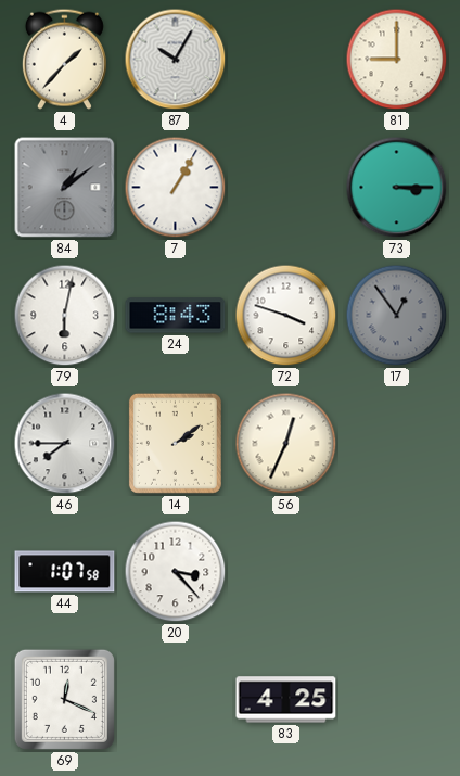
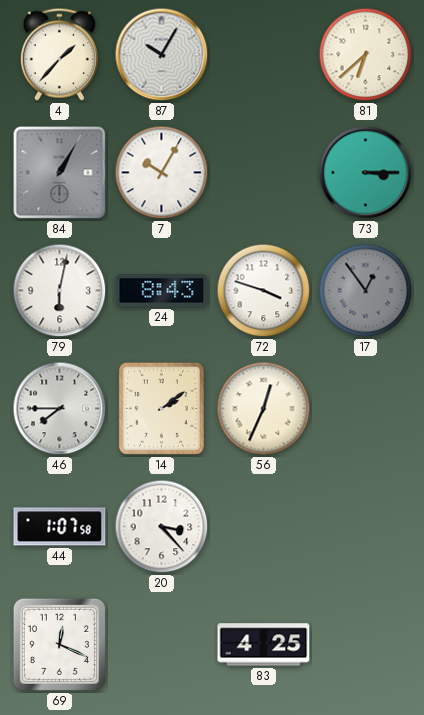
81: 9:00 -> 6:38 (366, 55)
84: 1:09 -> 1:05 (60, 173)
7: 1:05 -> 10:05 (162, 173)
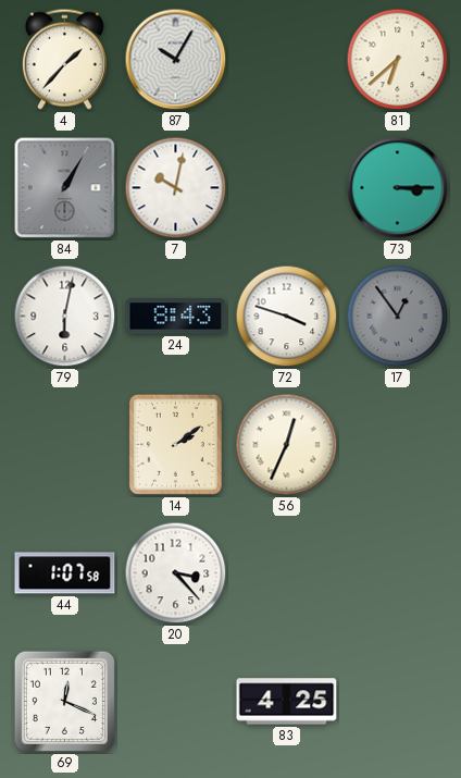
7: 10:05 -> 10:02 (176, 188)
46: 7:45 -> none (60, 409)
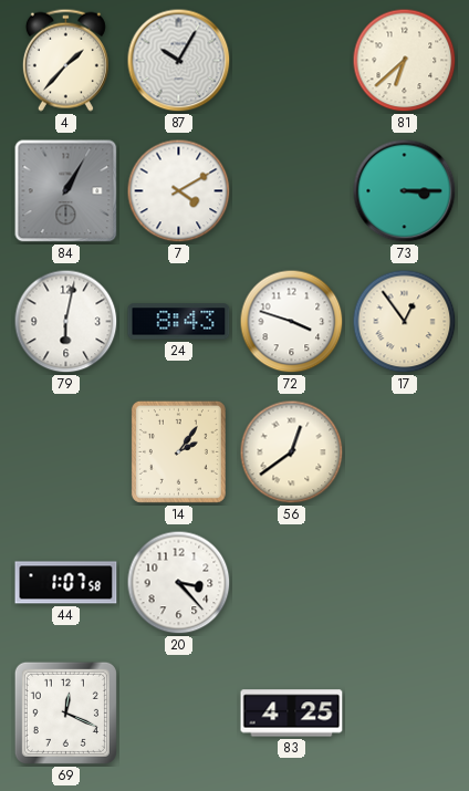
7: 10:02 -> 4:10 (179, 191)
17 dial: grey -> cream (405, 322)
14: 2:09 -> 2:06 (178, 451)
56: 12:34 -> 12:39 (292, 452)
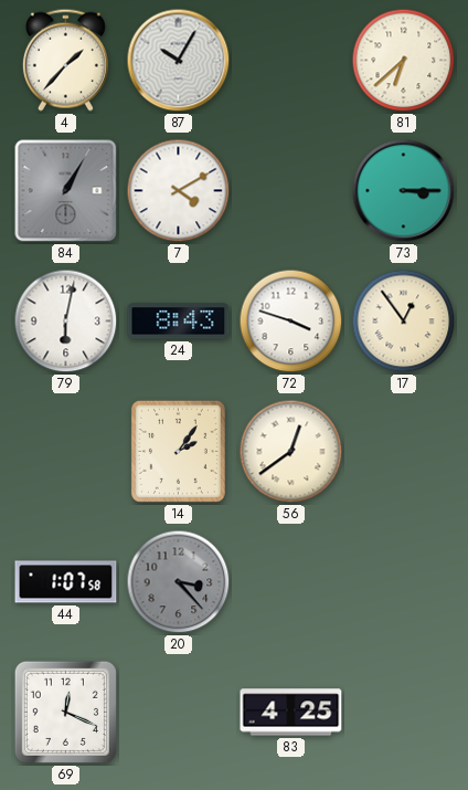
20 dial: white -> grey (179, 582)
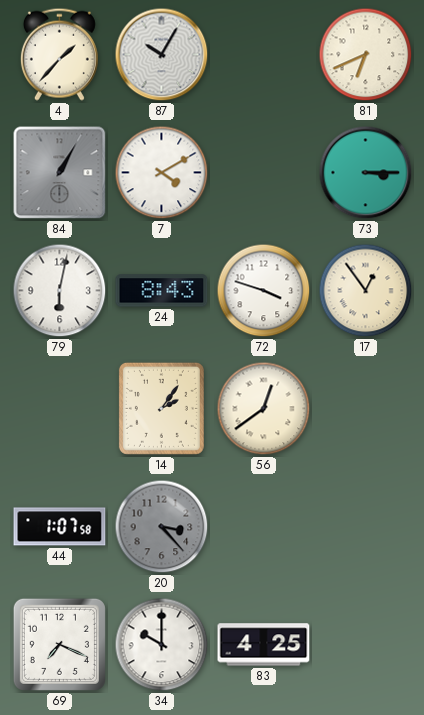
81: 6:38 -> 6:41 (366, 55)
69: 12:19 -> 7:19 (59, 644)
34: none -> 10:00 (162, 645)
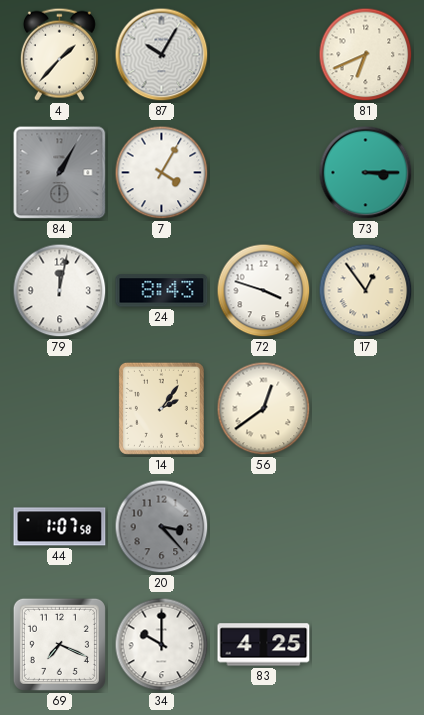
7: 4:10 -> 4:05 (162, 173)
79: 6:02 -> 12:02 (60, 291)
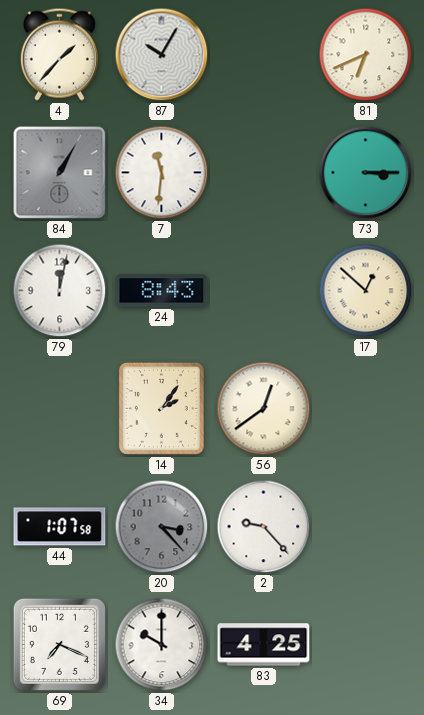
7: 4:05 -> 11:31 (162, 173)
72: 3:48 -> none (264, 291)
17: 12:54 -> 12:52 (366, 291)
2: none -> 9:23 (264, 527)
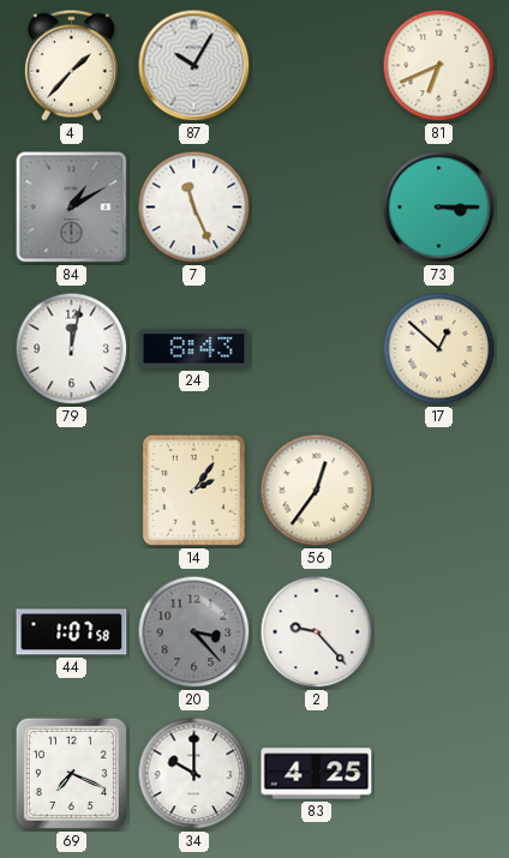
84: 1:05 -> 1:10 (72, 208)
7: 11:31 -> 11:26 (194, 208)
56: 12:39 -> 12:36 (317, 491)
